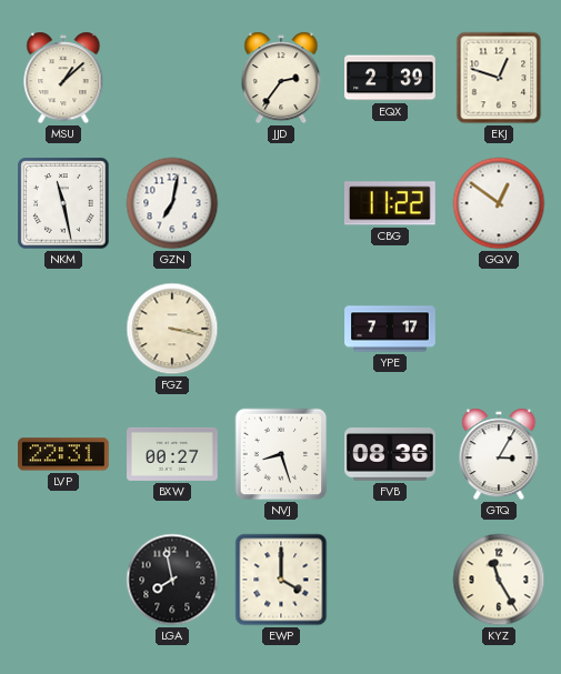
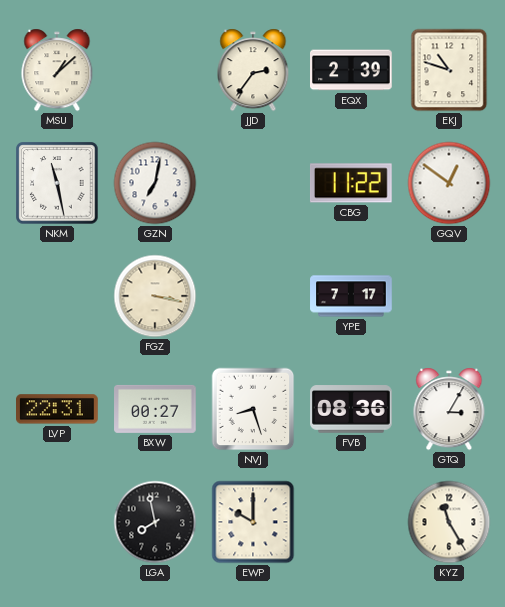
EKJ: 12:48 -> 10:48 (449, 70)
EWP: 4:00 -> 10:00 (253, 522)
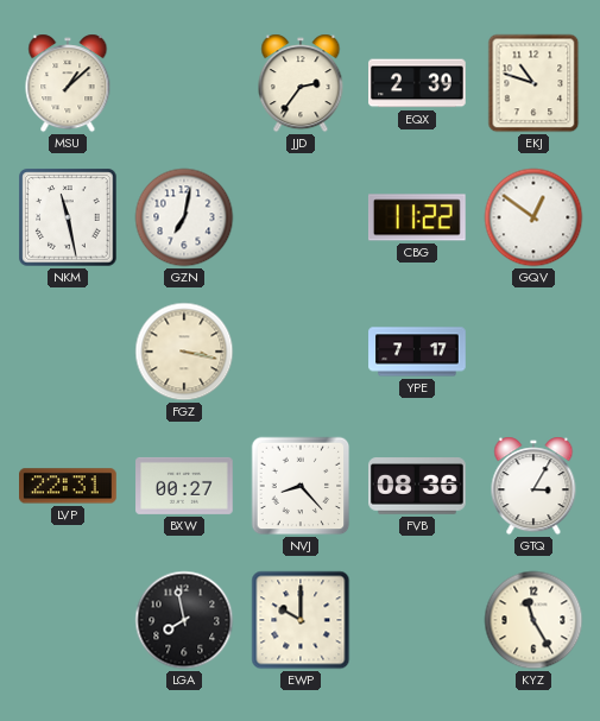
NVJ: 8:27 -> 8:23 (301, 486)
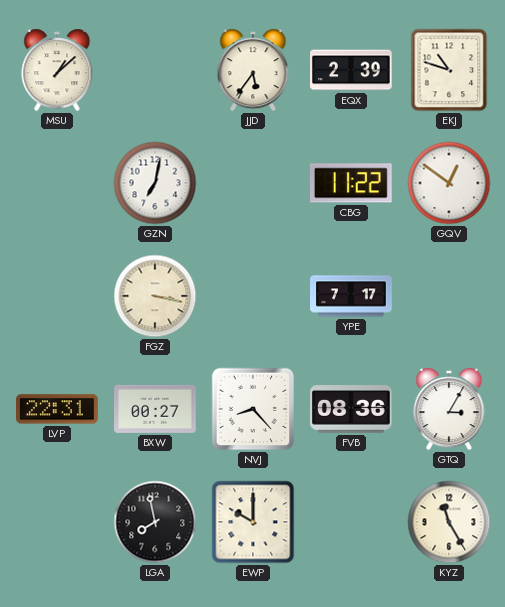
JJD: 2:36 -> 5:36 (253, 70)
NKM: 11:28 -> none (68, 217)
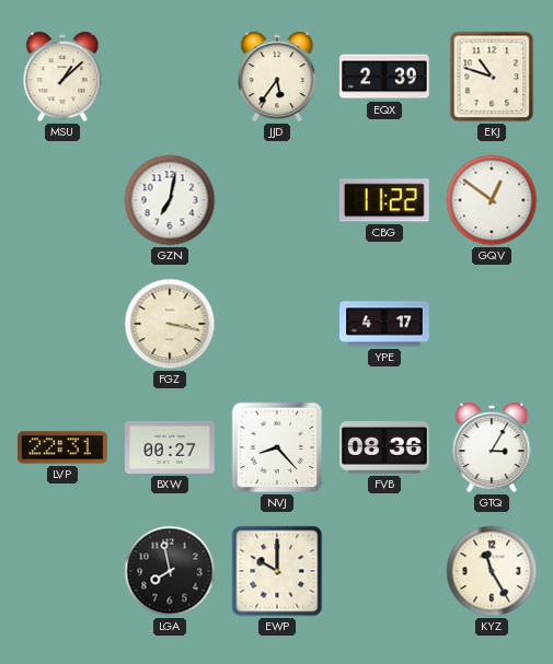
YPE: 7:17 -> 4:17 (384, 324)
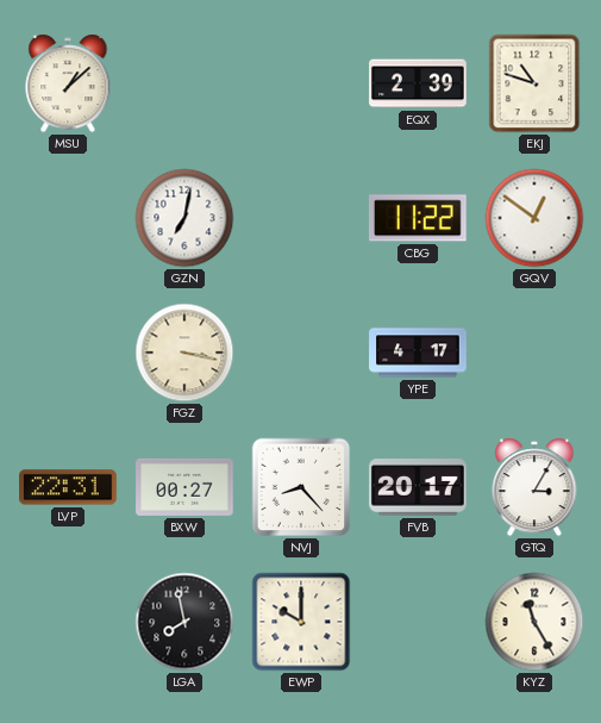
JJD: 5:36 -> none (277, 77)
FVB: 08:36 -> 20:17 (419, 487)
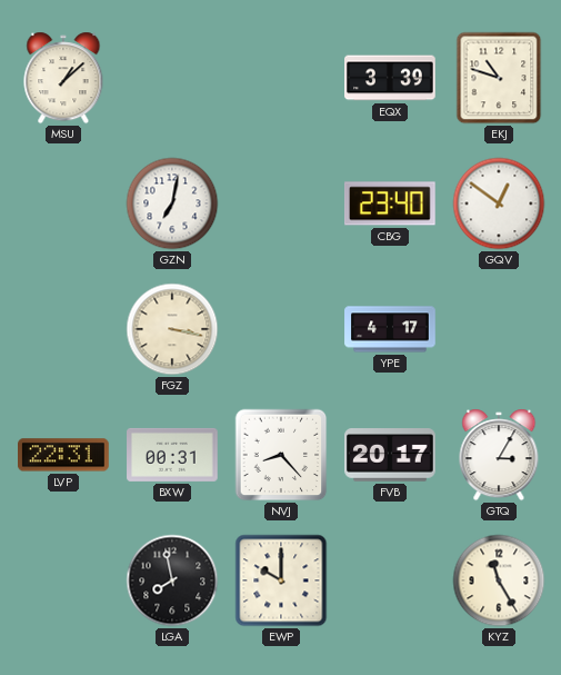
EQX: 2:39 -> 3:39 (391, 78)
CBG: 11:22 -> 23:40 (390, 204)
BXW: 00:27 -> 00:31 (172, 455)
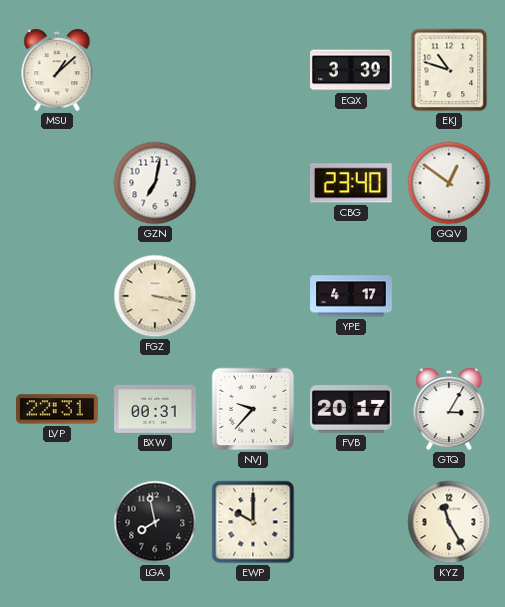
NVJ: 8:23 -> 9:37 (253, 409)
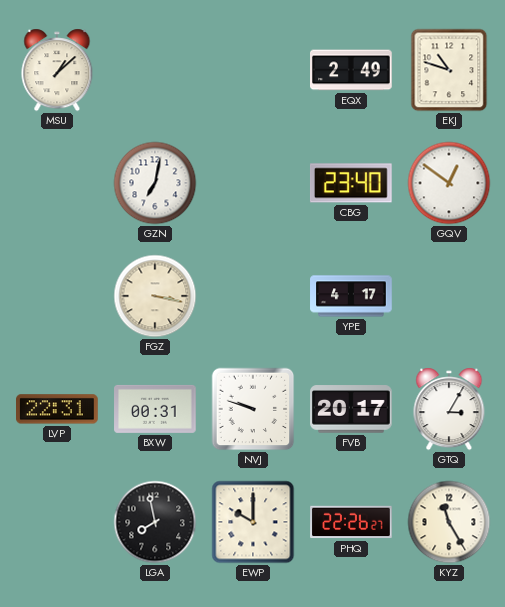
EQX: 3:39 -> 2:49 (352, 70)
NVJ: 9:37 -> 9:48 (253, 409)
PHQ: none -> 22:26 (351, 522)
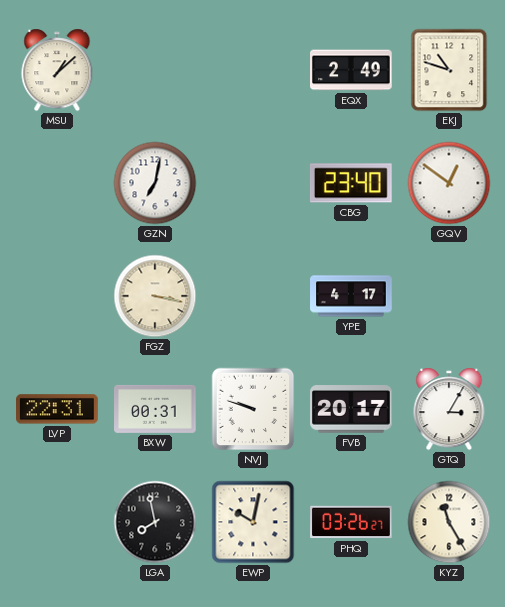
EWP: 10:00 -> 10:02 (253, 522)
PHQ: 22:26 -> 03:26 (351, 522)
